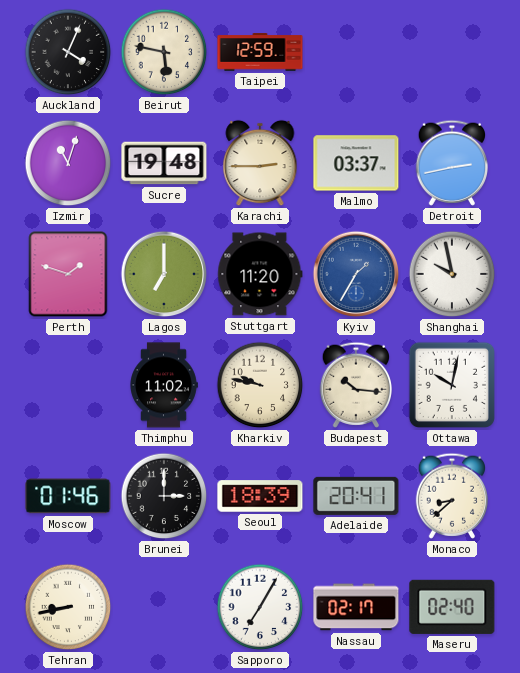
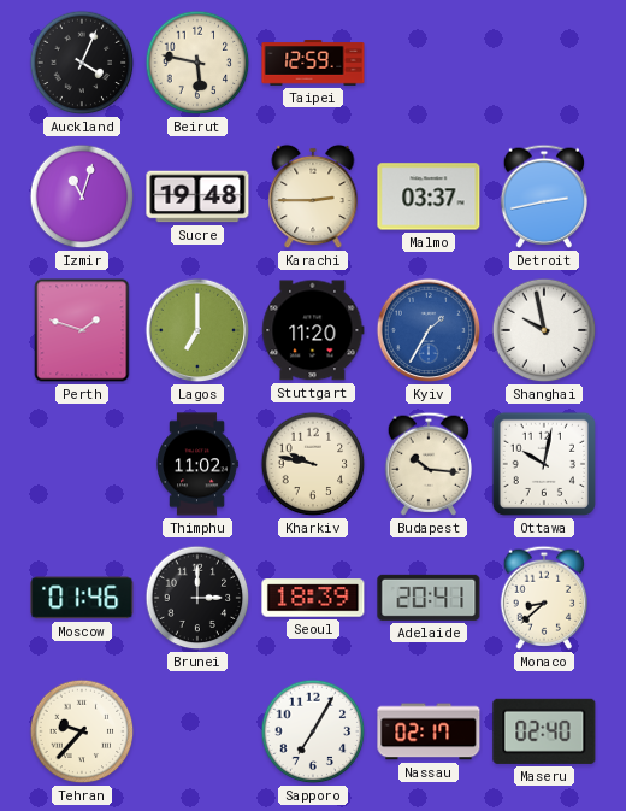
Tehran: 8:43 -> 9:37 (82, 731)
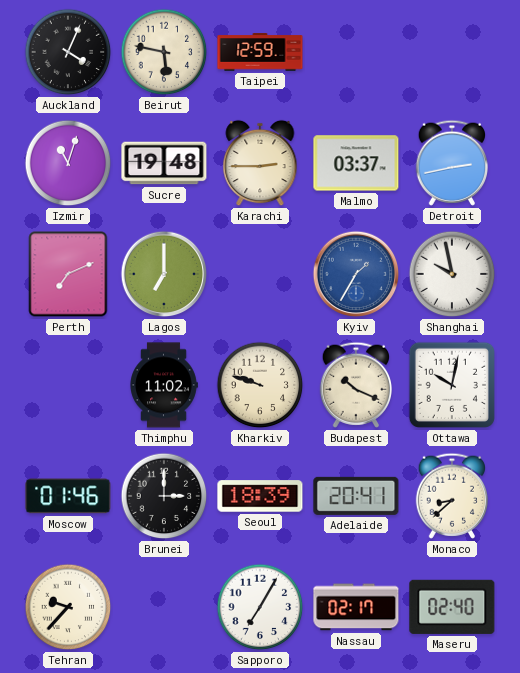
Perth: 1:48 -> 7:11 (68, 274)
Stuttgart: 11:20 -> none (313, 330)
Kharkiv: 9:47 -> 9:48 (260, 385)
Budapest: 10:16 -> 10:19 (355, 385)
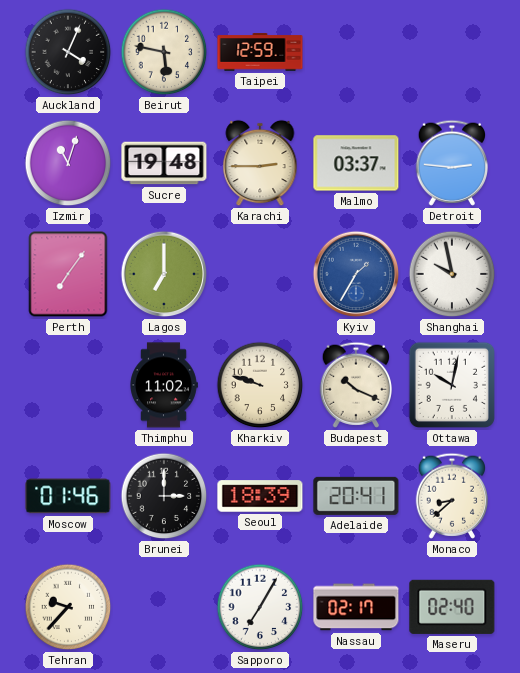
Detroit: 2:43 -> 2:46 (451, 163)
Perth: 7:11 -> 7:06 (68, 274)
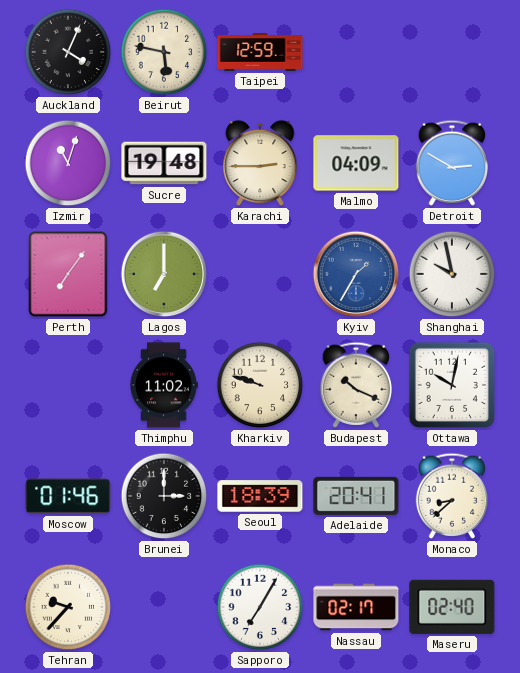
Malmo: 03:37 -> 04:09 (356, 163)
Detroit: 2:46 -> 2:50 (451, 163)
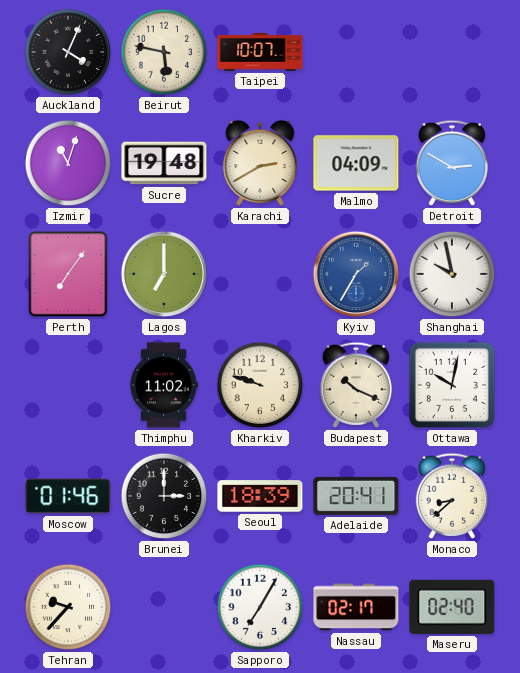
Taipei: 12:59 -> 10:07 (260, 52)
Karachi: 2:45 -> 2:40 (260, 163)
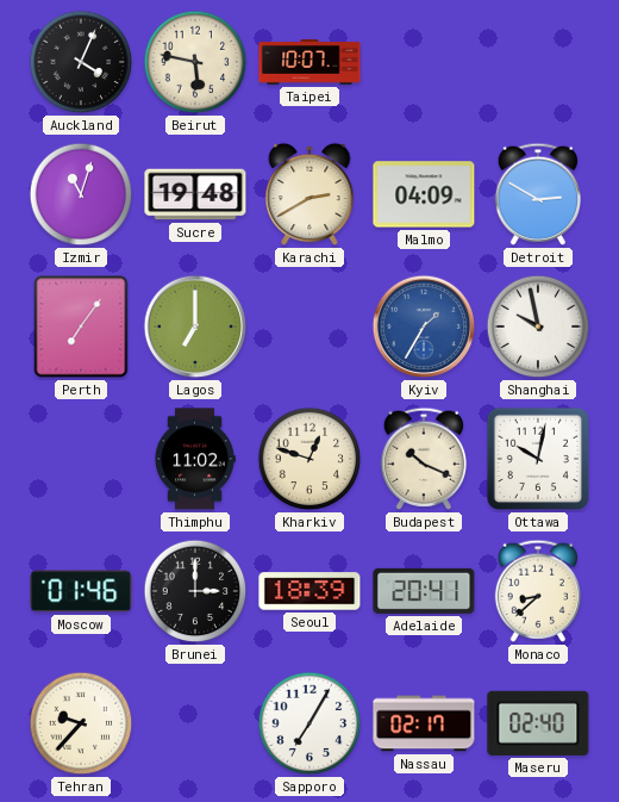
Kharkiv: 9:48 -> 12:48 (309, 459)
